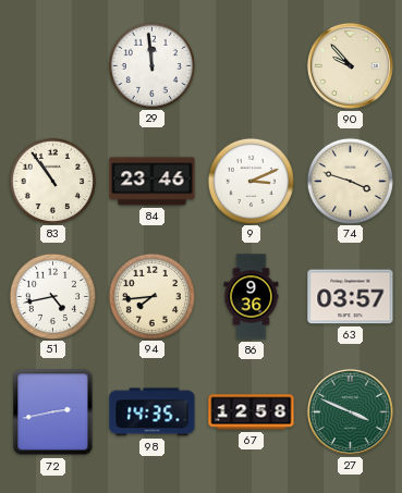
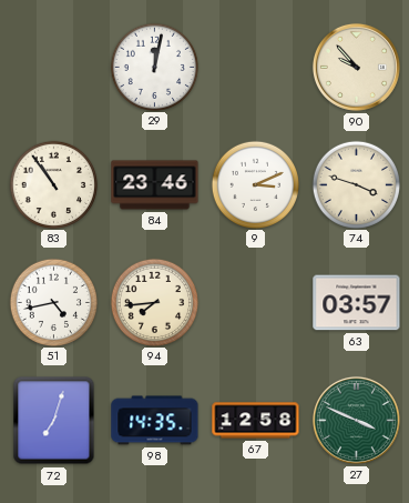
29: 11:59 -> 12:02 (154, 67)
86: 9:36 -> none (252, 297)
72: 2:43 -> 7:03 (54, 421)
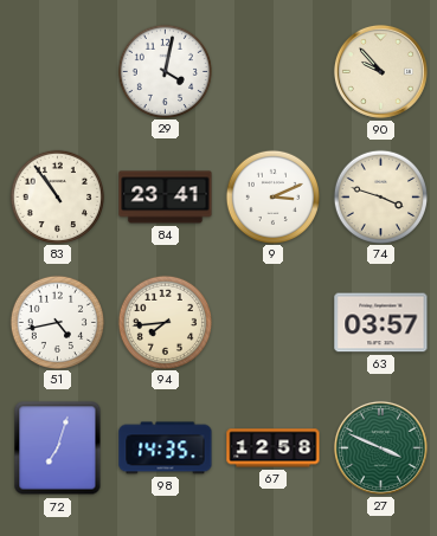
29: 12:02 -> 4:02 (165, 71)
84: 23:46 -> 23:41 (166, 198)
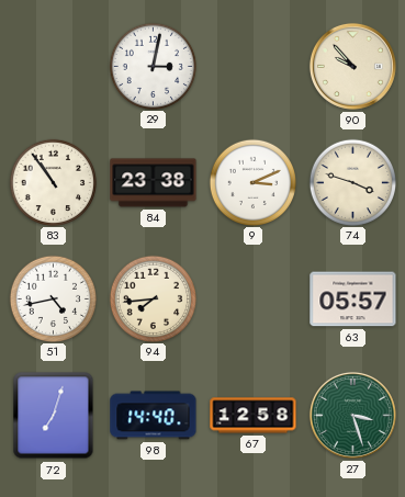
29: 4:02 -> 3:02 (153, 66)
84: 23:41 -> 23:38 (154, 183)
63: 03:57 -> 05:57 (353, 300)
98: 14:35 -> 14:40 (154, 416)
27: 3:49 -> 3:27 (352, 415)
